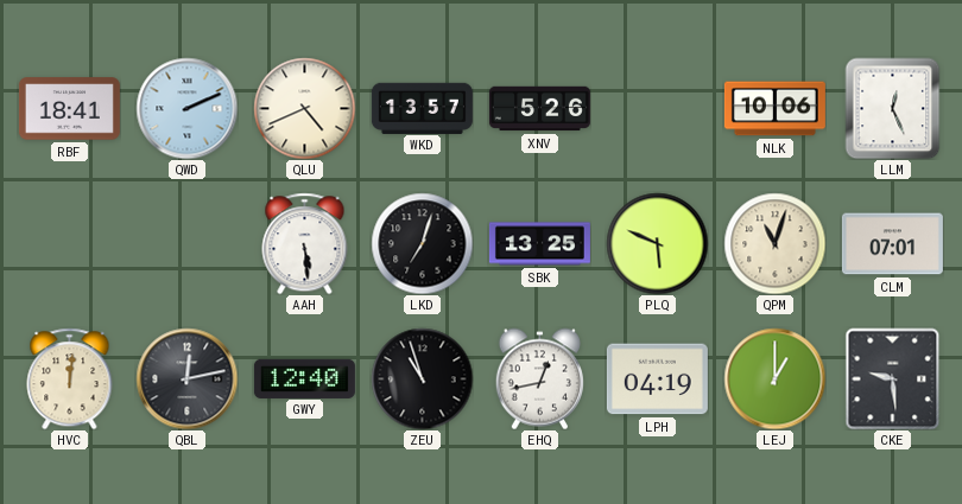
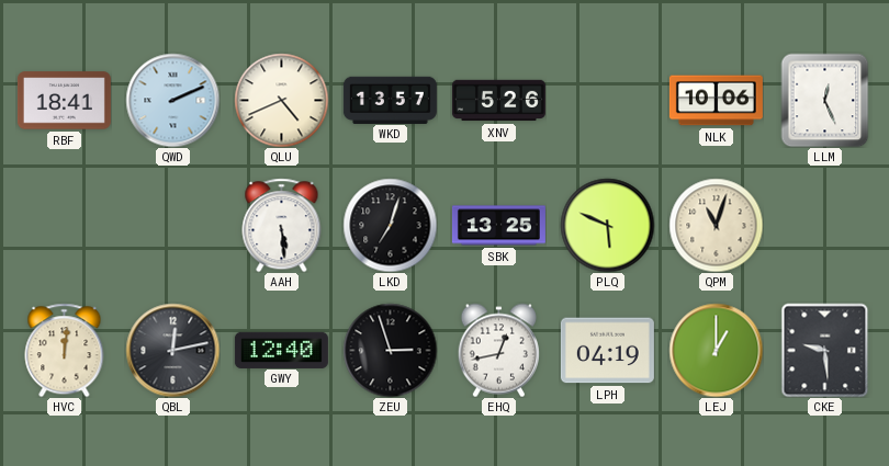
CLM: 07:01 -> none (892, 244)
ZEU: 10:57 -> 2:57 (390, 350)
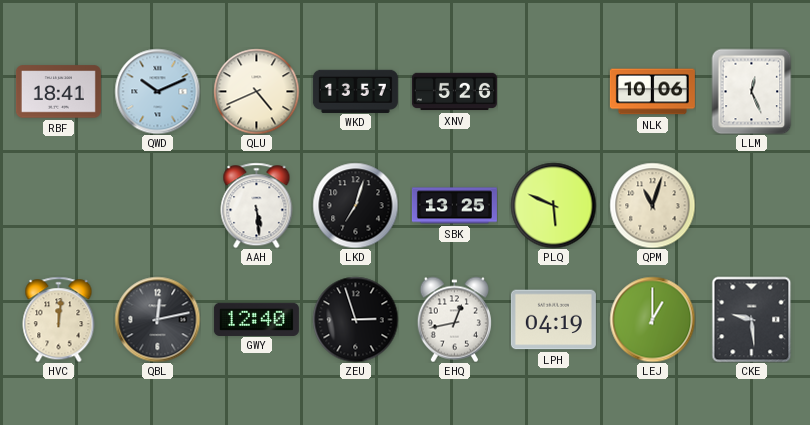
QWD: 2:11 -> 10:11 (157, 91)
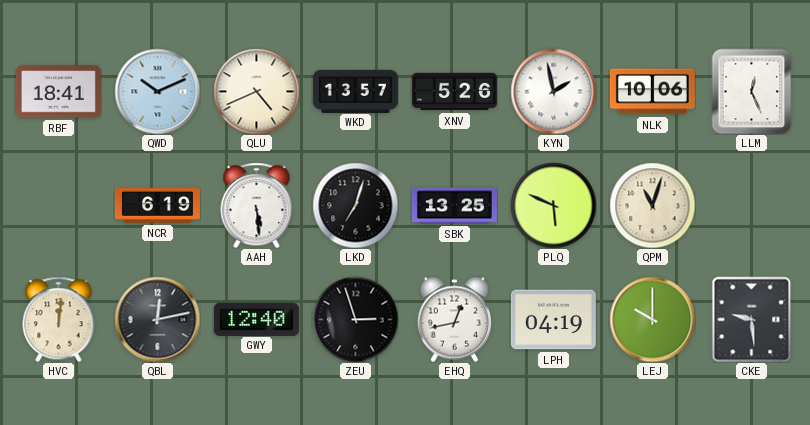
KYN: none -> 1:58 (553, 91)
NCR: none -> 6:19 (157, 206)
LEJ: 1:00 -> 10:00 (652, 319)
